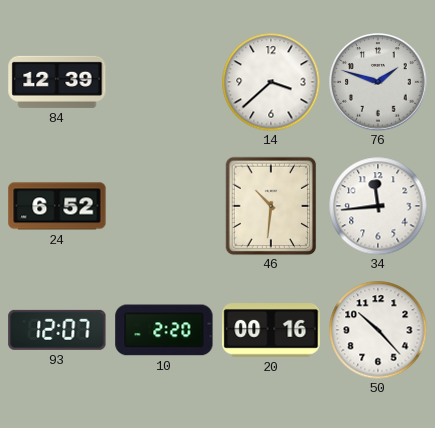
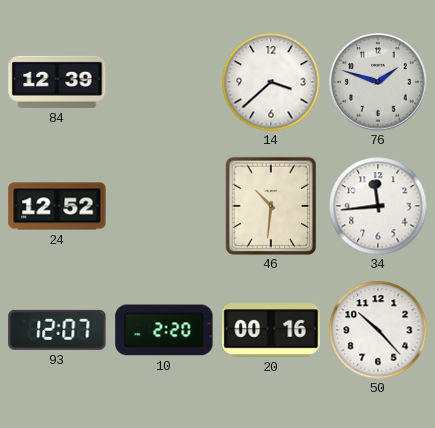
24: 6:52 -> 12:52 (57, 206)
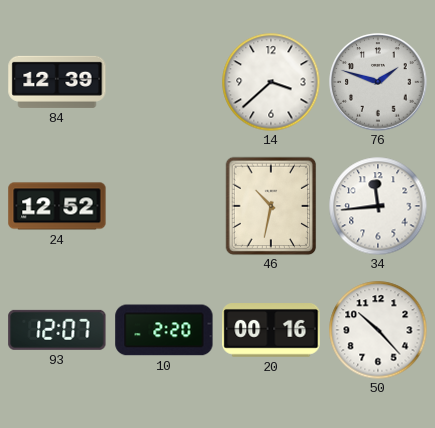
46: 10:31 -> 10:32 (271, 206)
